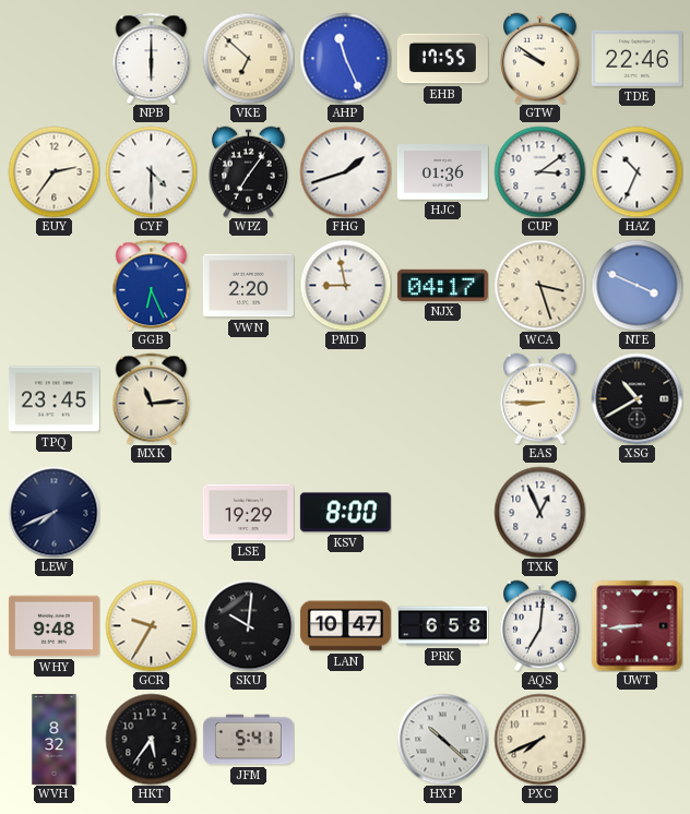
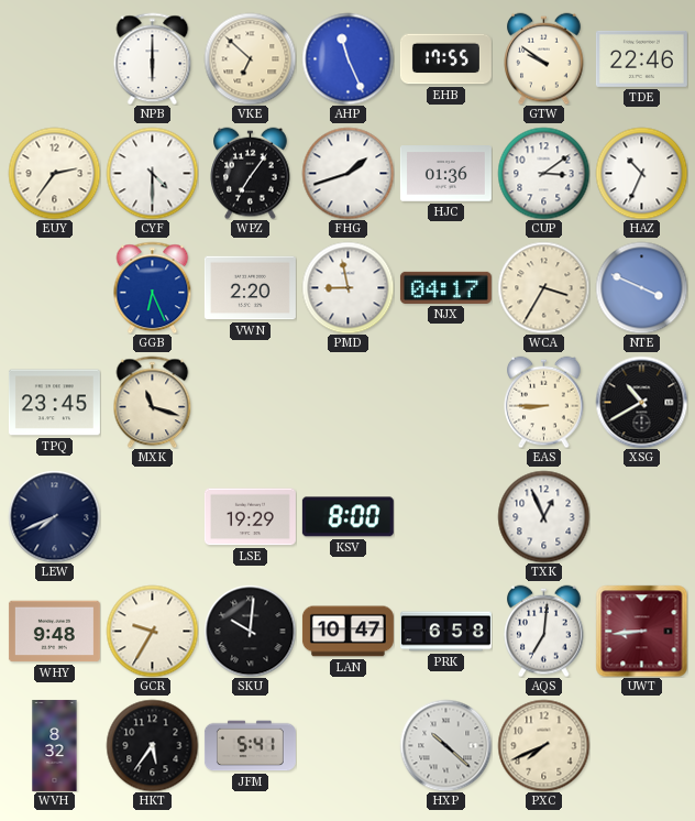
WCA: 3:27 -> 3:35 (543, 287)
MXK: 11:14 -> 11:18 (153, 402)
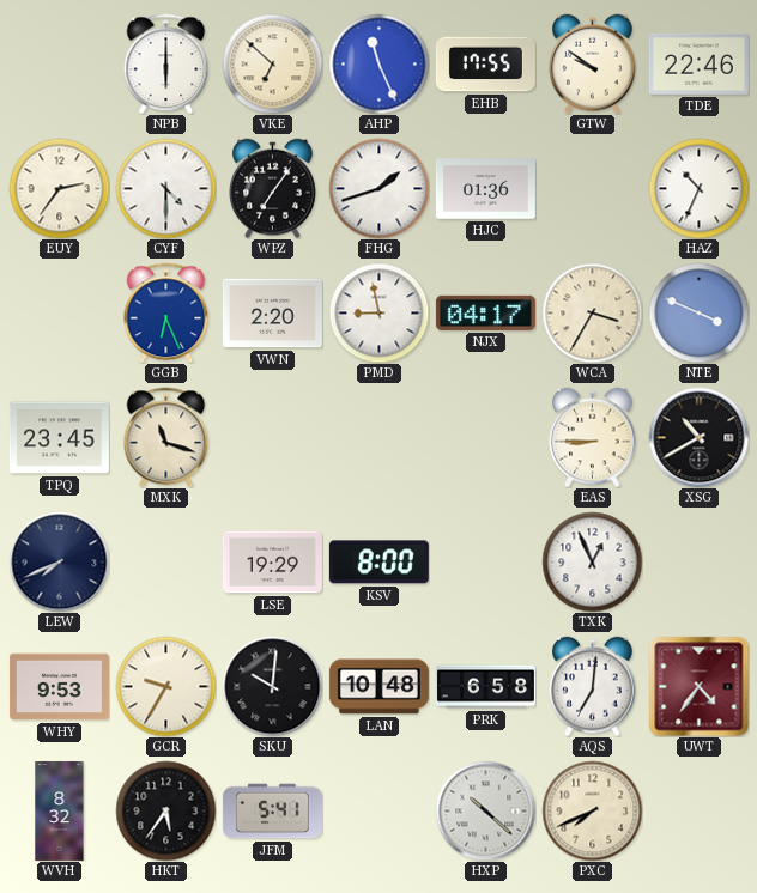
CUP: 3:09 -> none (543, 173)
WHY: 9:48 -> 9:53 (59, 687)
LAN: 10:47 -> 10:48 (378, 687)
UWT: 8:44 -> 4:36 (698, 686)
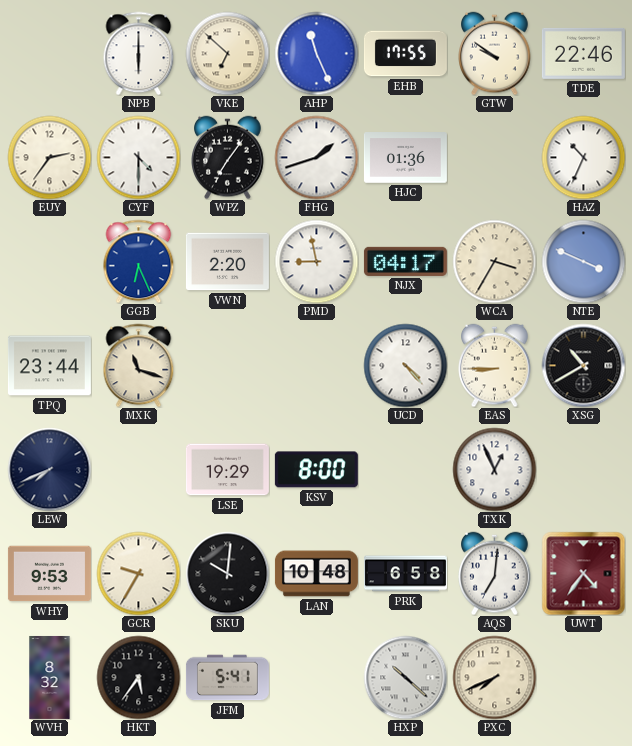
TPQ: 23:45 -> 23:44 (49, 366)
UCD: none -> 4:23 (405, 365)
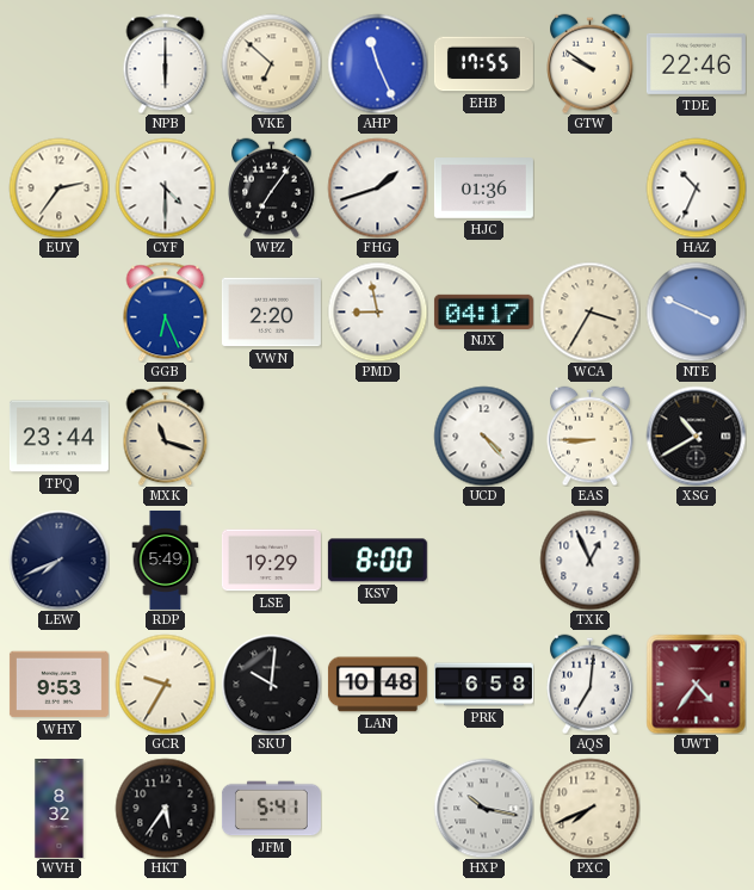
RDP: none -> 5:49 (166, 560)
HXP: 10:22 -> 10:17 (483, 808)
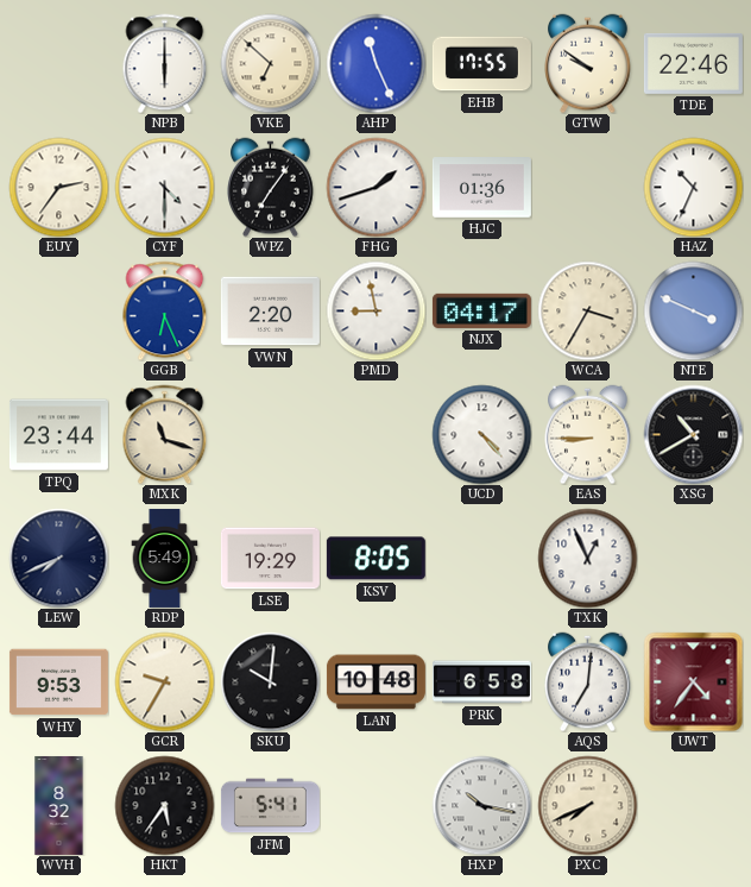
KSV: 8:00 -> 8:05 (375, 559)
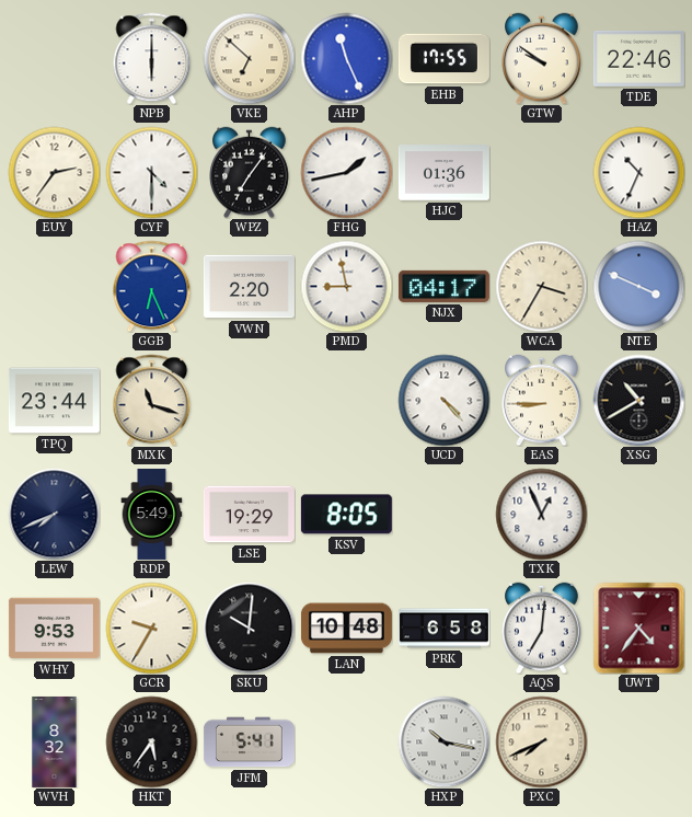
FHG: 1:42 -> 1:43 (346, 172)
